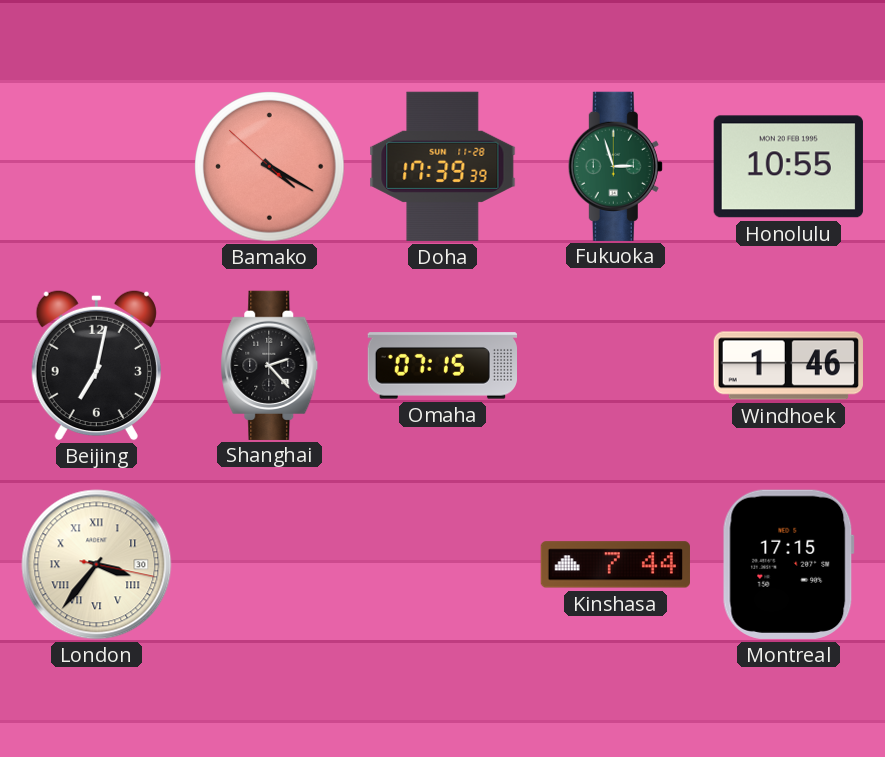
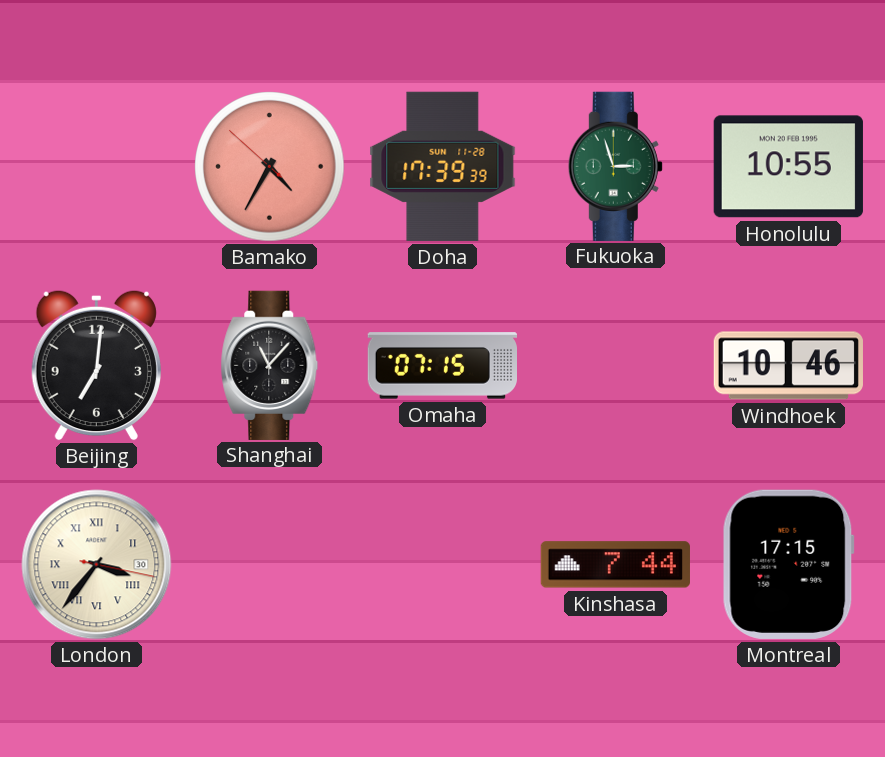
Bamako: 4:19 -> 4:34 (270, 167)
Beijing: 7:02 -> 7:01 (96, 365)
Shanghai: 2:23 -> 11:07 (270, 365)
Windhoek: 1:46 -> 10:46 (788, 366)
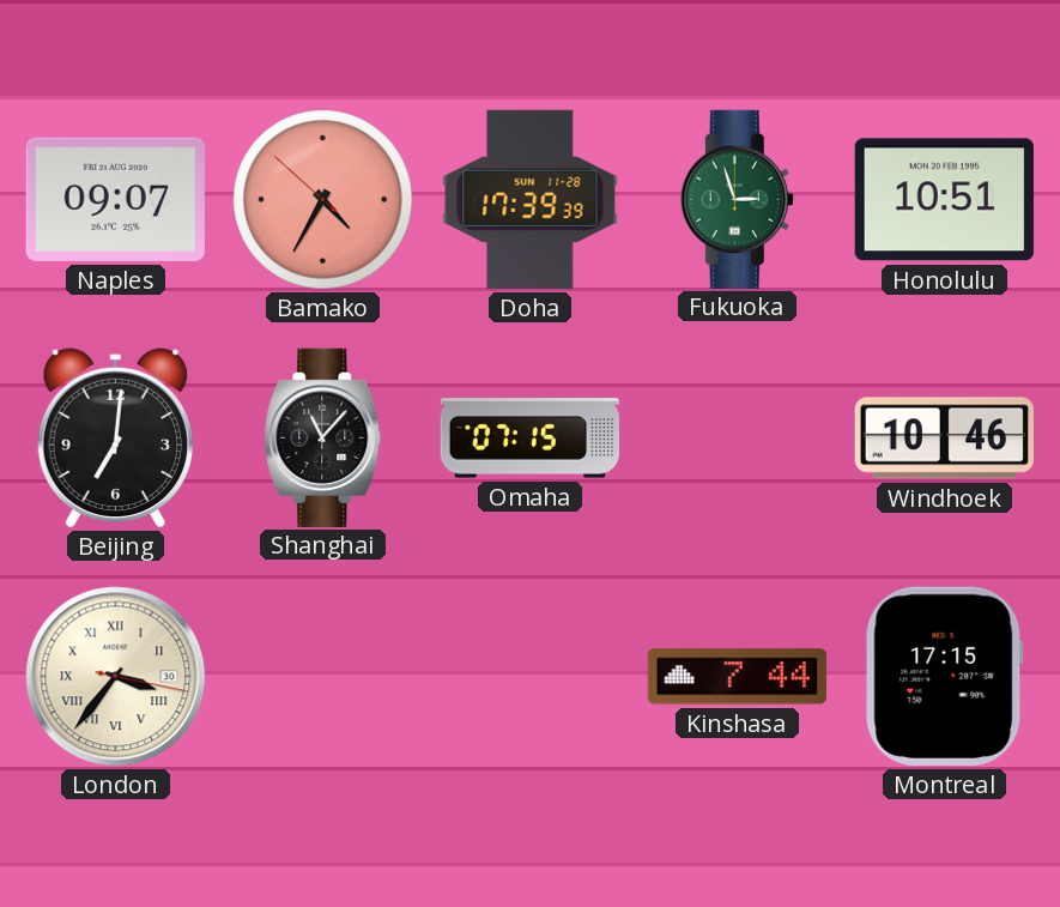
Naples: none -> 09:07 (115, 199)
Honolulu: 10:55 -> 10:51 (944, 200)
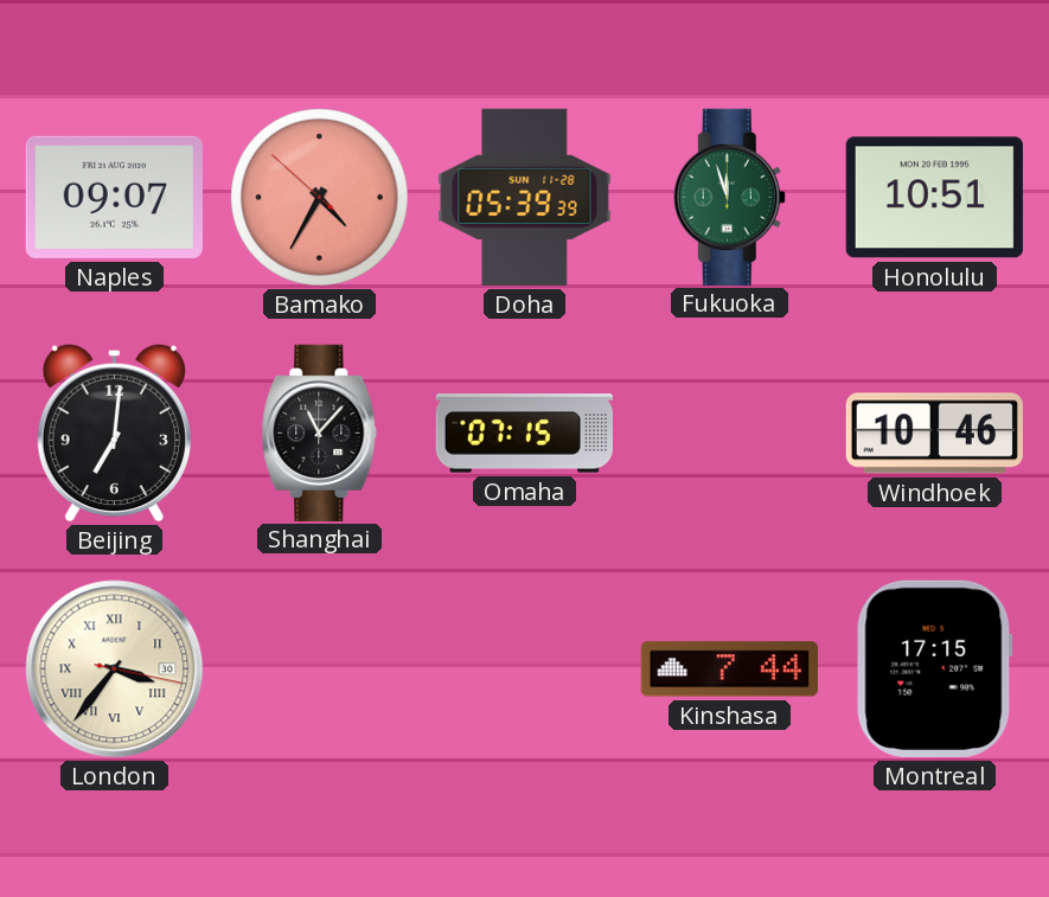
Doha: 17:39 -> 05:39 (525, 197)
Fukuoka: 2:57 -> 11:57 (729, 197)
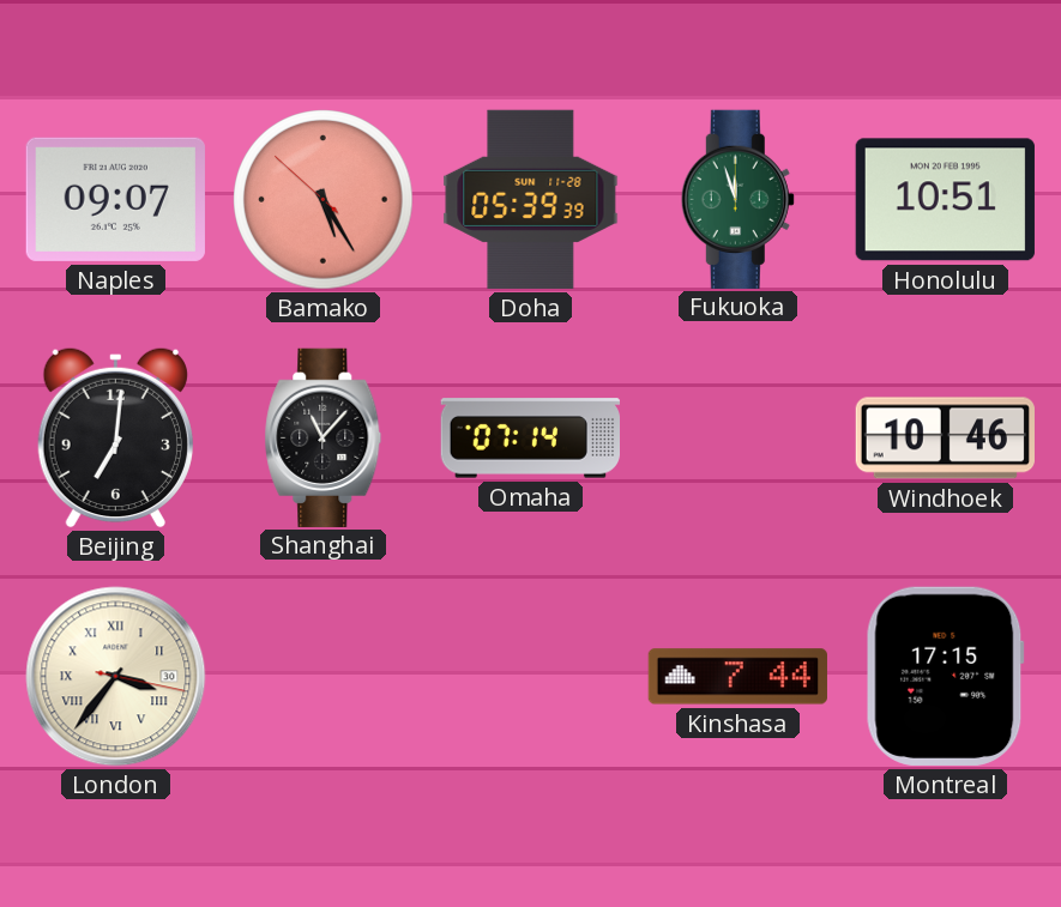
Bamako: 4:34 -> 5:24 (324, 200)
Omaha: 07:15 -> 07:14 (530, 439)
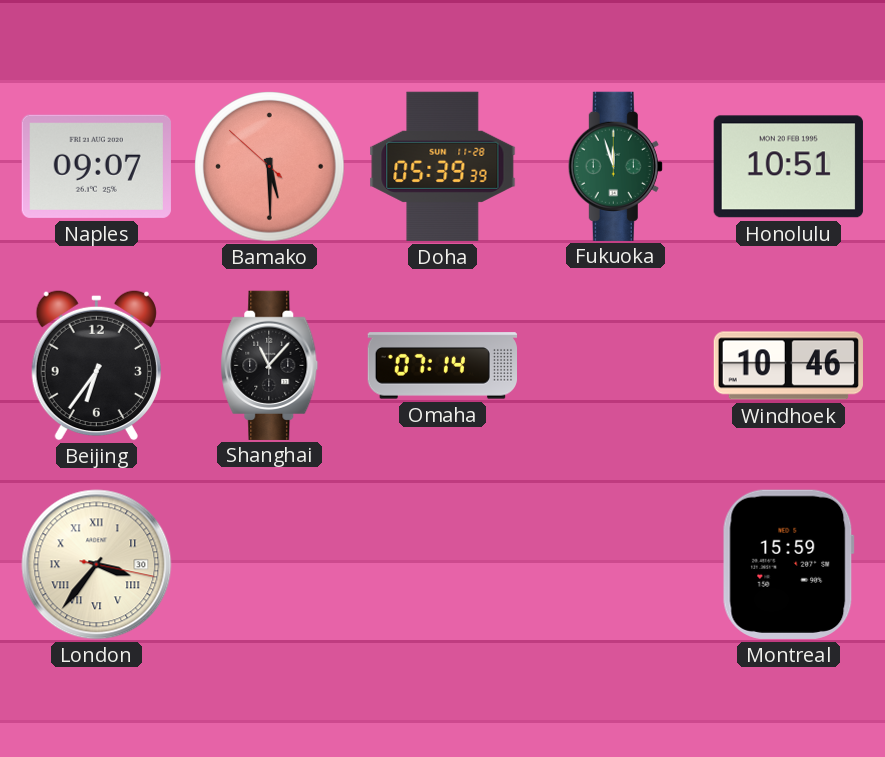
Bamako: 5:24 -> 5:29 (270, 167)
Beijing: 7:01 -> 6:36 (96, 365)
Kinshasa: 7:44 -> none (737, 677)
Montreal: 17:15 -> 15:59 (788, 564)
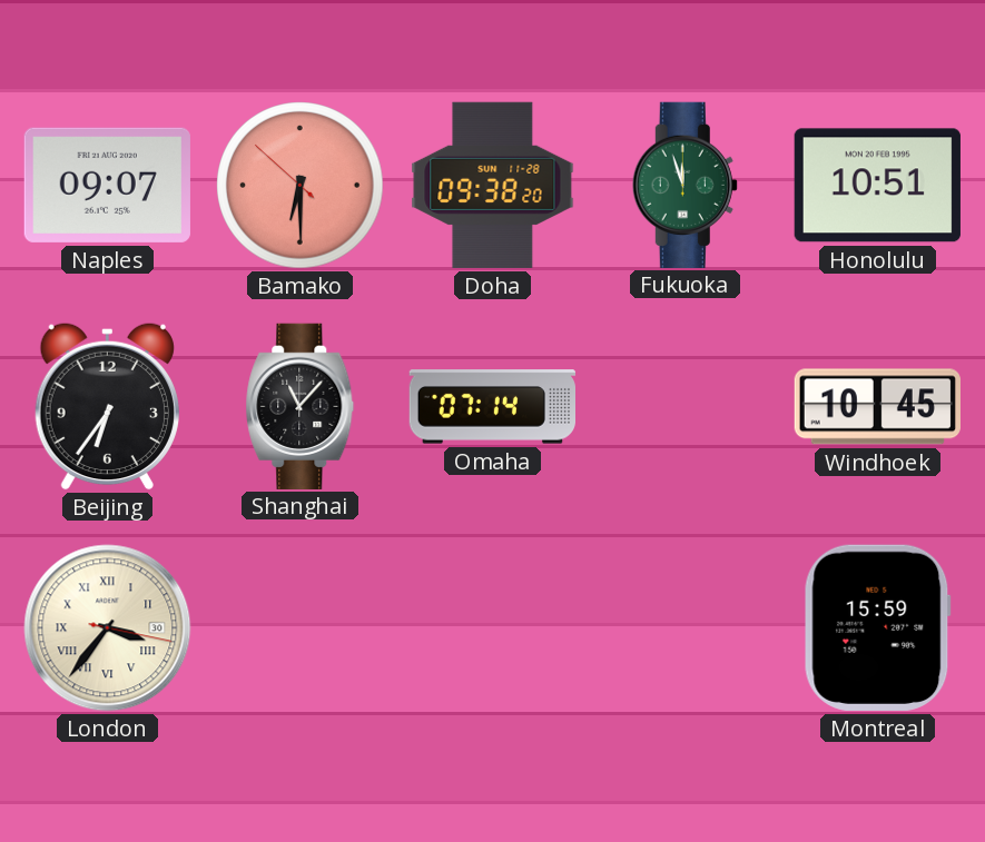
Bamako: 5:29 -> 6:29 (301, 186)
Doha: 05:39 -> 09:38 (493, 185)
Windhoek: 10:46 -> 10:45 (877, 407)
